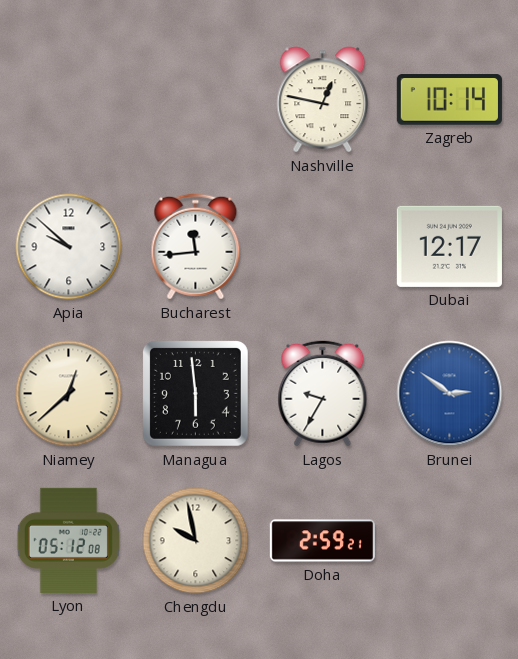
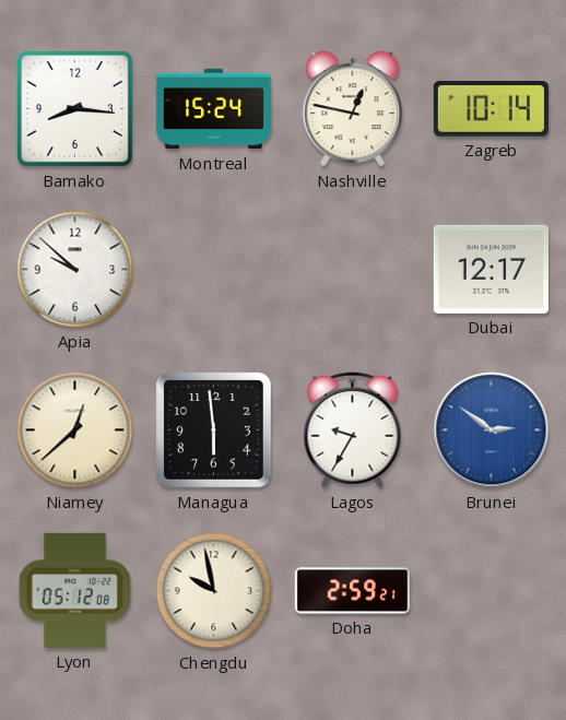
Bamako: none -> 8:16 (74, 108)
Montreal: none -> 15:24 (213, 109)
Bucharest: 11:44 -> none (196, 247)
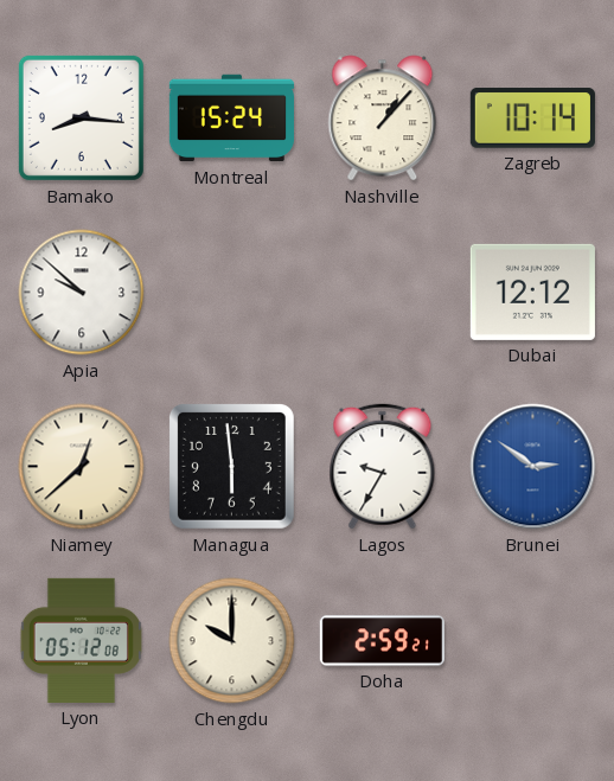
Nashville: 12:47 -> 1:07 (383, 119)
Dubai: 12:17 -> 12:12 (532, 292)
Chengdu: 9:58 -> 10:00 (232, 641)
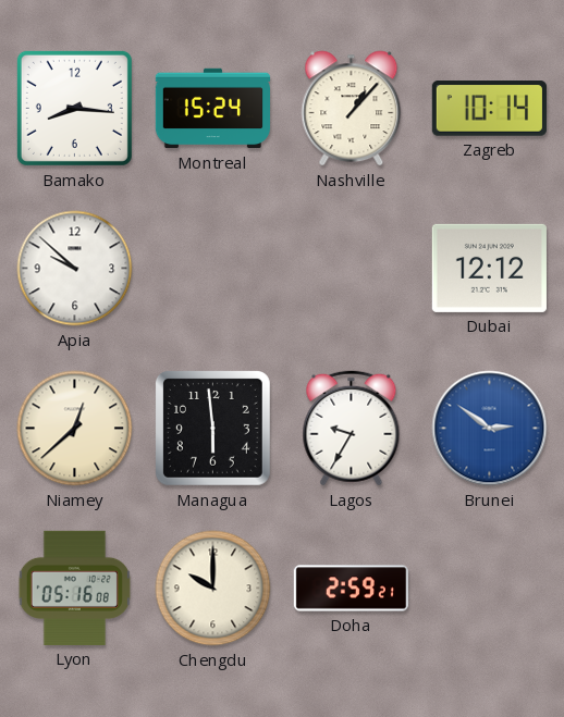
Lyon: 05:12 -> 05:16 (74, 588)
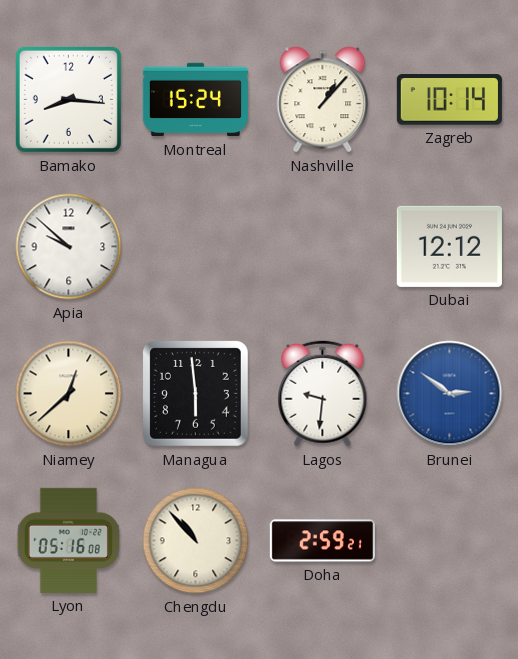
Lagos: 9:35 -> 9:31 (323, 394)
Chengdu: 10:00 -> 10:53 (196, 541)
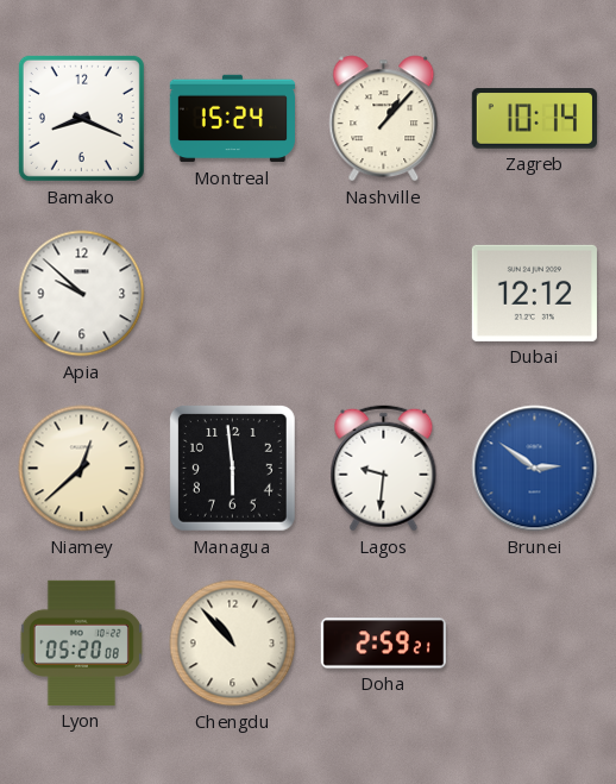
Bamako: 8:16 -> 8:19 (81, 118)
Lyon: 05:16 -> 05:20 (81, 642)
